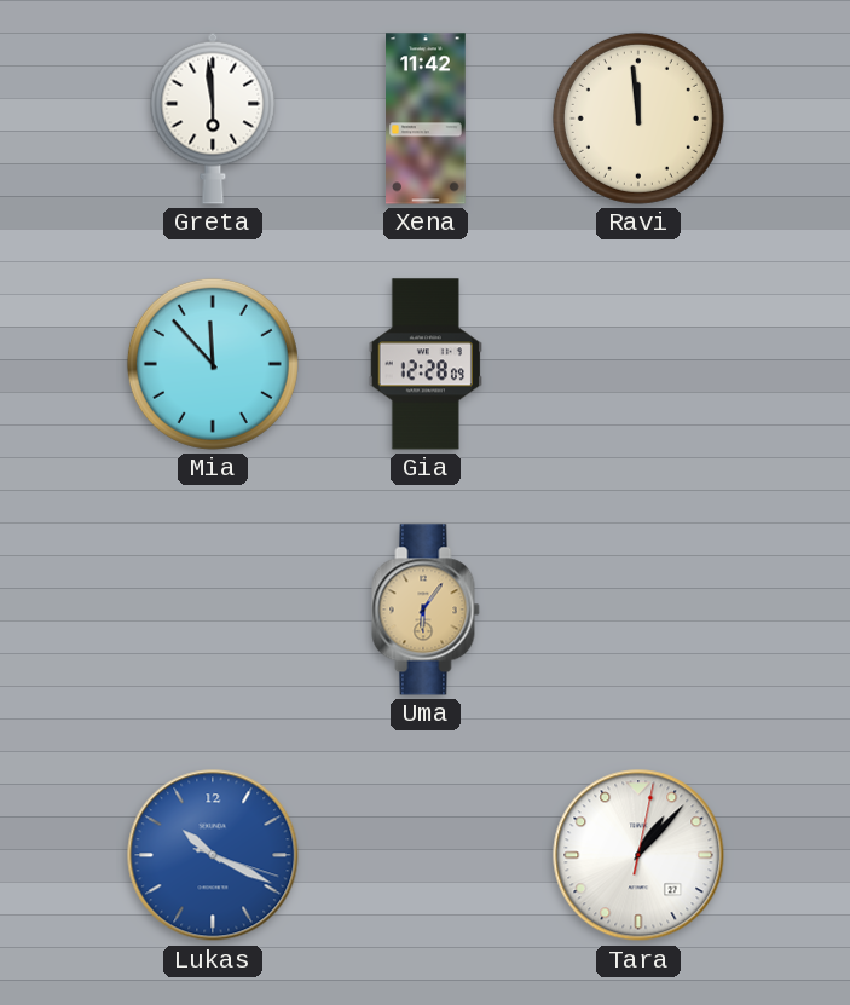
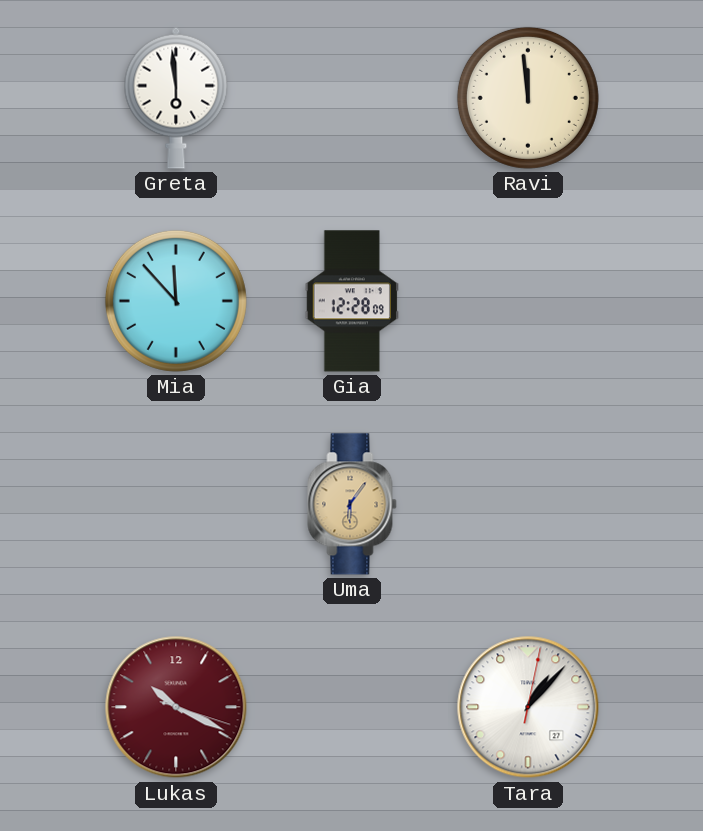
Xena: 11:42 -> none (426, 119)
Lukas dial: blue -> burgundy (176, 707)
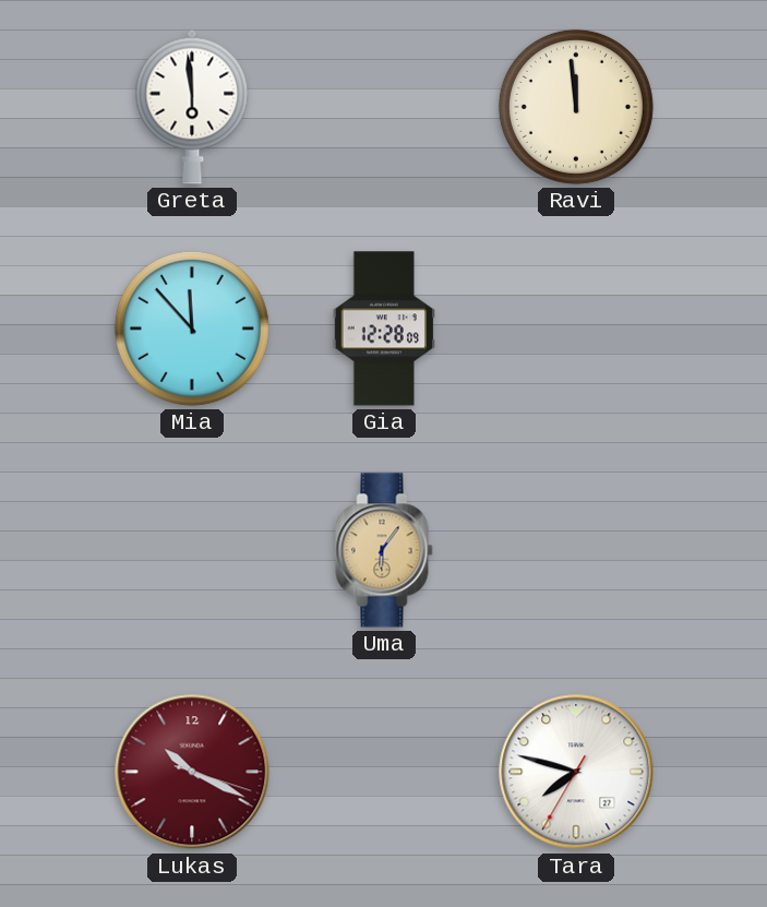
Tara: 1:07 -> 7:47 (576, 772)
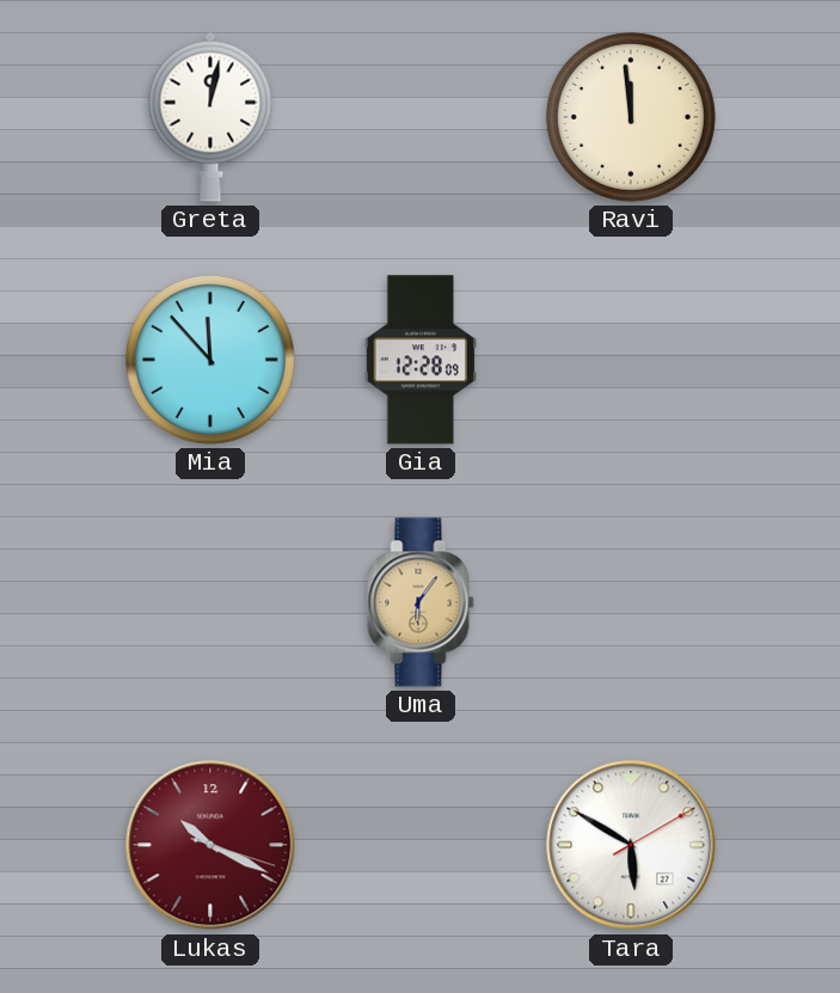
Greta: 5:59 -> 12:02 (210, 117)
Tara: 7:47 -> 5:50 (631, 845)
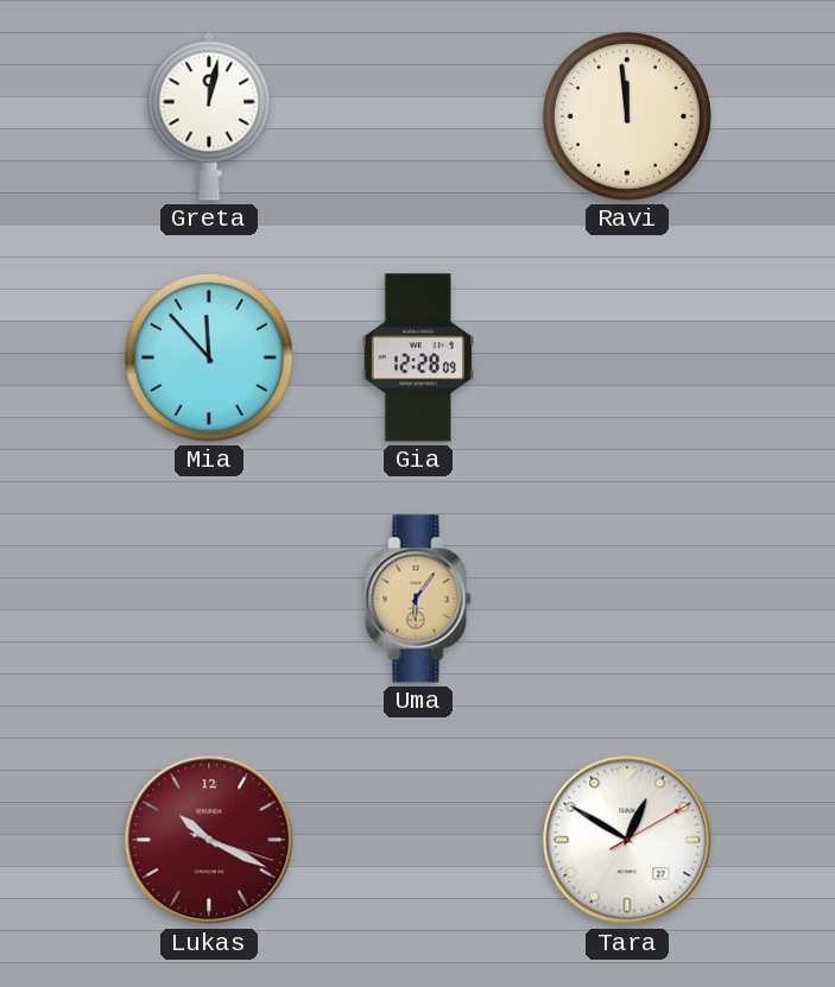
Tara: 5:50 -> 12:50 (627, 840)
